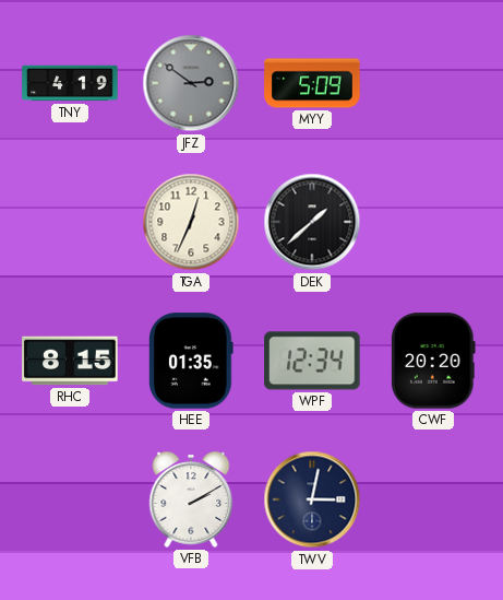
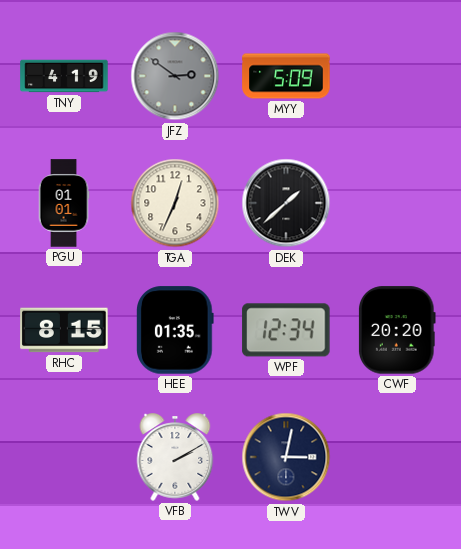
PGU: none -> 01:01 (64, 203)
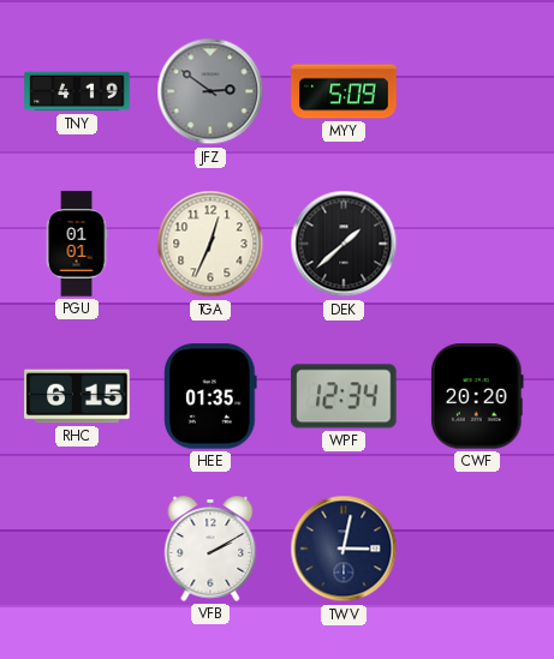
RHC: 8:15 -> 6:15 (77, 396)
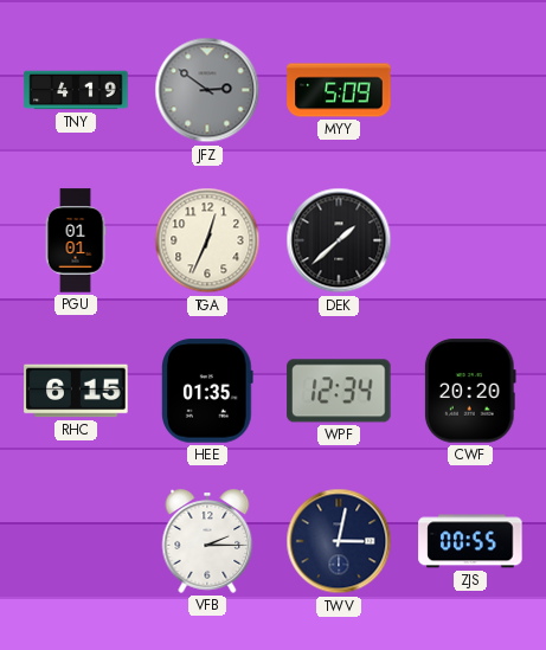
VFB: 2:10 -> 2:15 (207, 541)
ZJS: none -> 00:55 (470, 541)
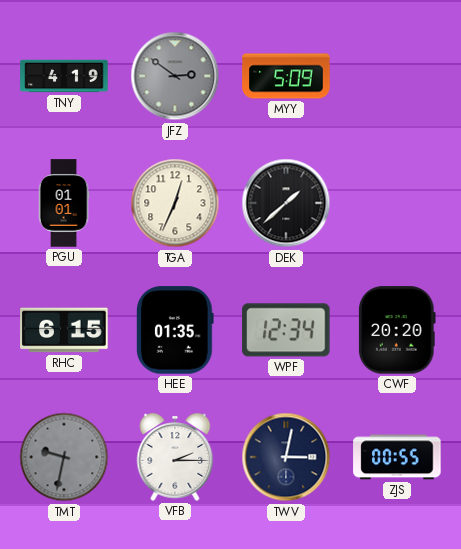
TMT: none -> 9:32 (64, 457)
